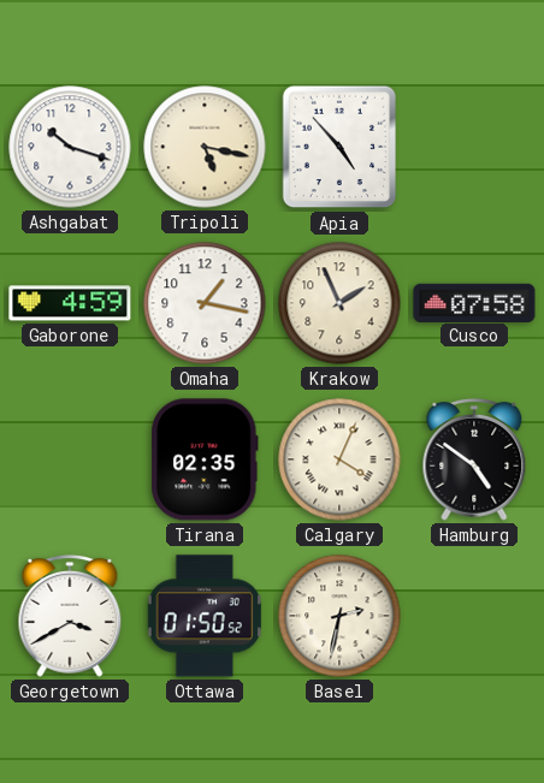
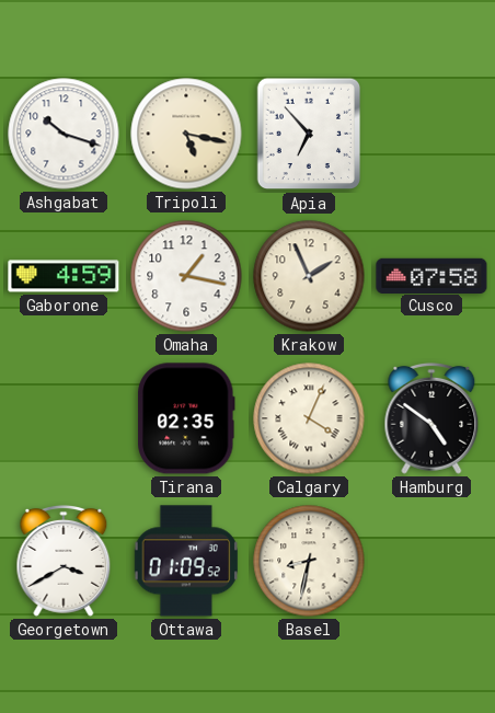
Apia: 4:53 -> 6:53 (309, 134)
Ottawa: 01:50 -> 01:09 (185, 561)
Basel: 2:32 -> 8:32 (309, 561)
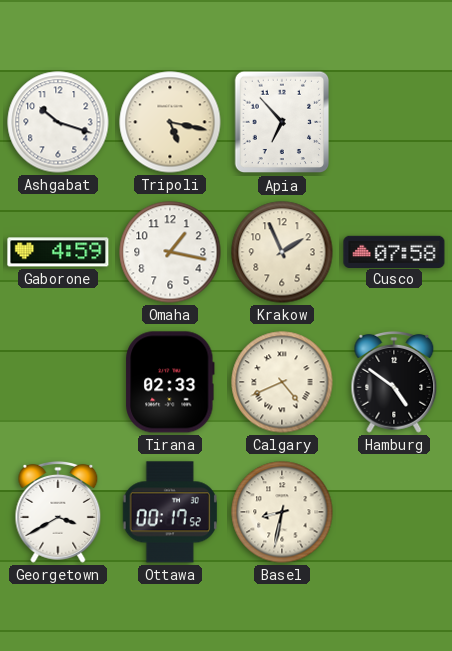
Tirana: 02:35 -> 02:33 (171, 382)
Calgary: 4:04 -> 4:41 (282, 382)
Ottawa: 01:09 -> 00:17 (169, 512)
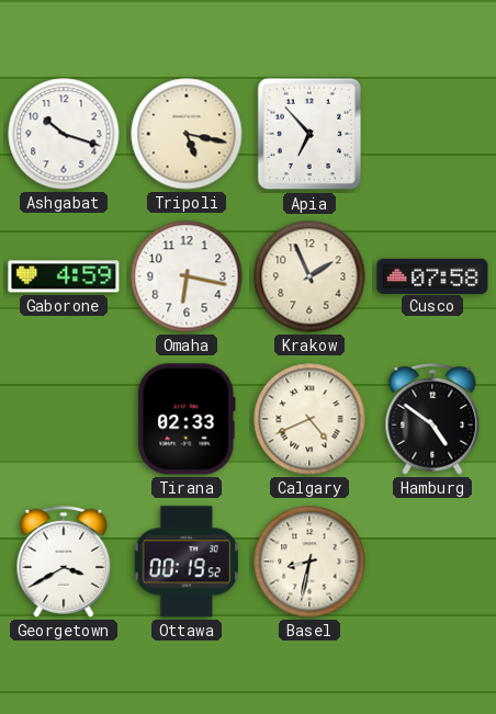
Omaha: 1:17 -> 6:17 (187, 276)
Ottawa: 00:17 -> 00:19 (185, 562)
